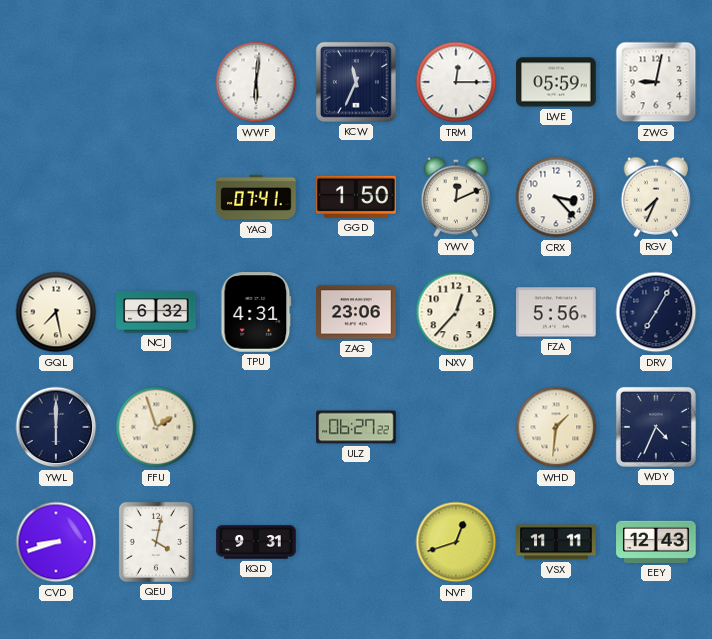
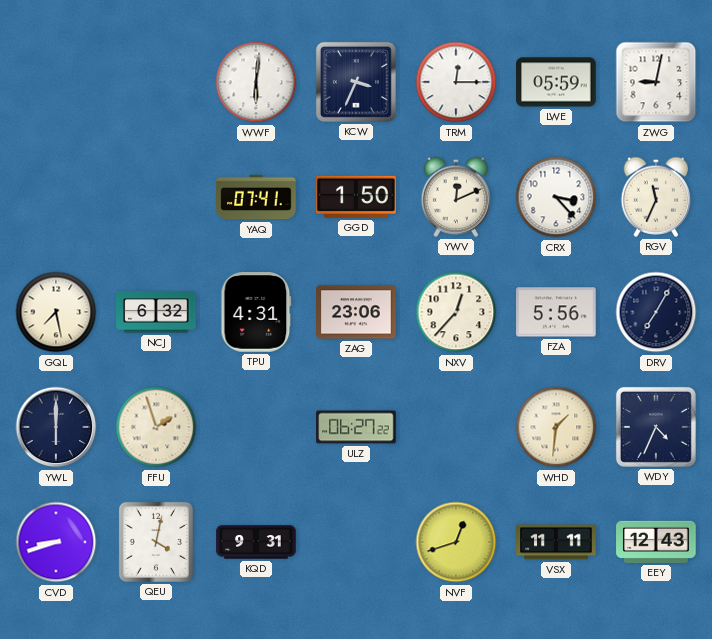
KCW: 11:34 -> 3:34 (356, 82)
RGV: 7:34 -> 11:34 (656, 197)
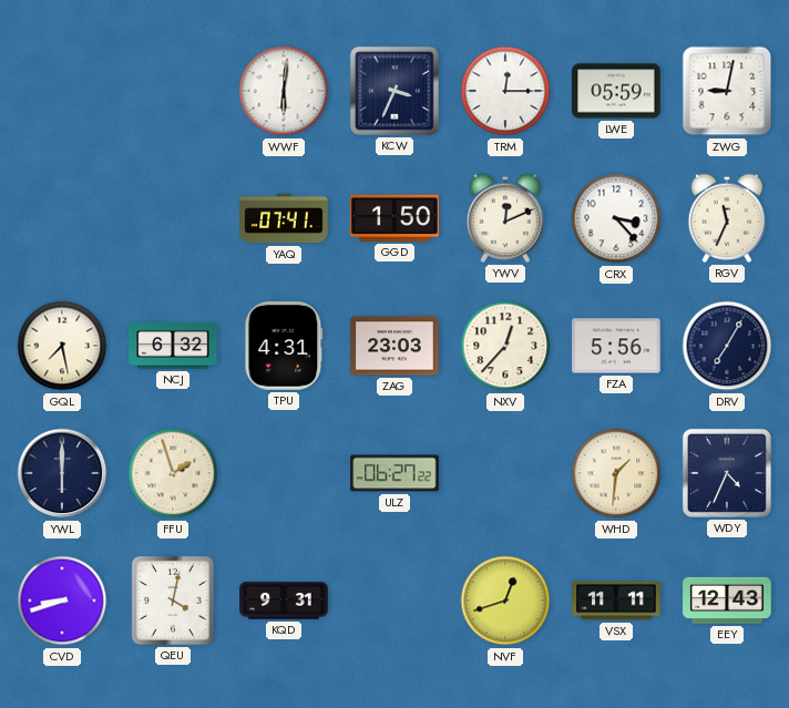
ZAG: 23:06 -> 23:03 (394, 346)
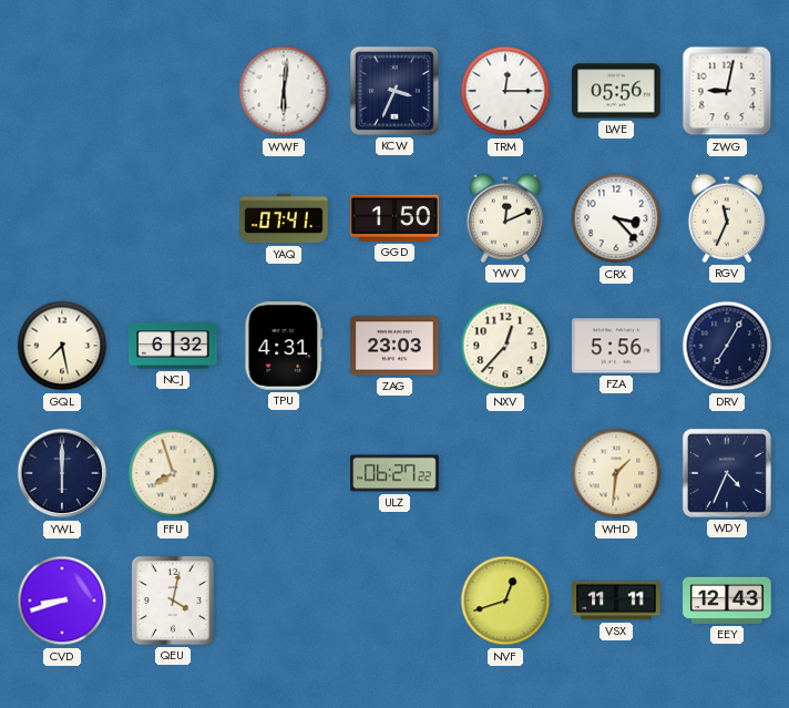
LWE: 05:59 -> 05:56 (616, 91)
FFU: 1:57 -> 7:57 (173, 473)
KQD: 9:31 -> none (284, 601)
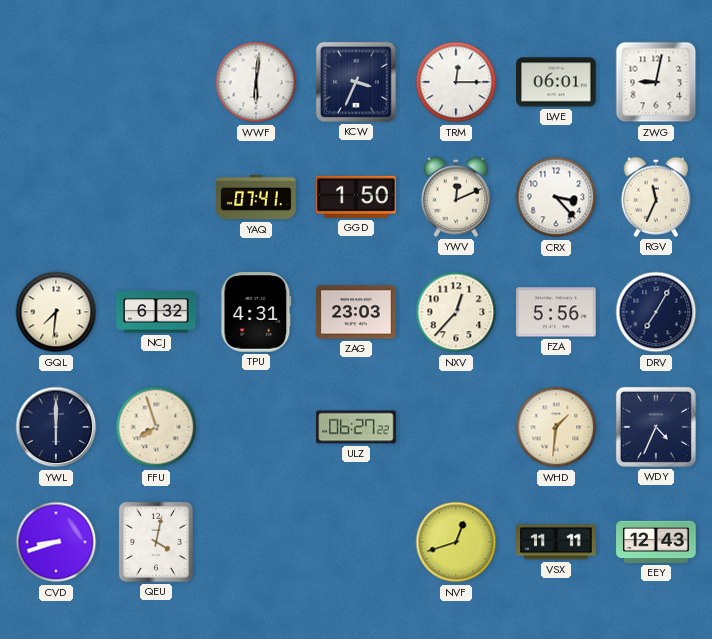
LWE: 05:56 -> 06:01 (556, 82)
GQL: 7:28 -> 7:31 (56, 312)
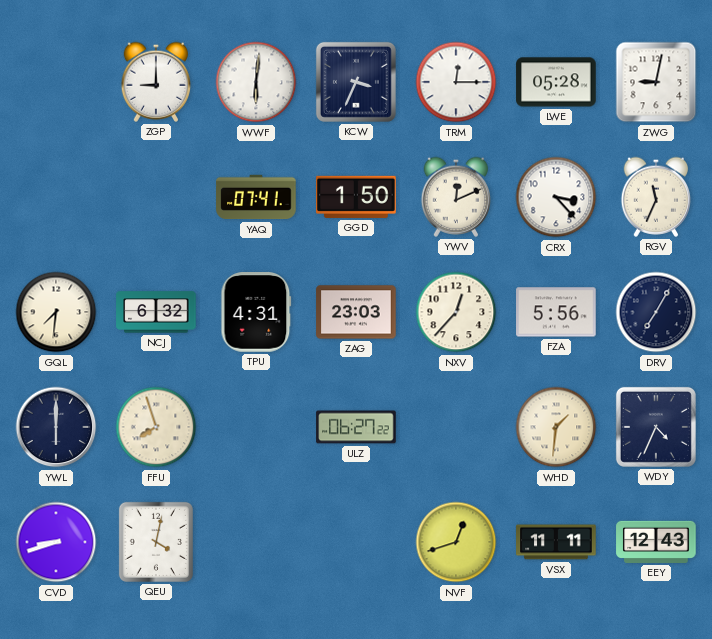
ZGP: none -> 9:00 (156, 82)
LWE: 06:01 -> 05:28 (556, 82)
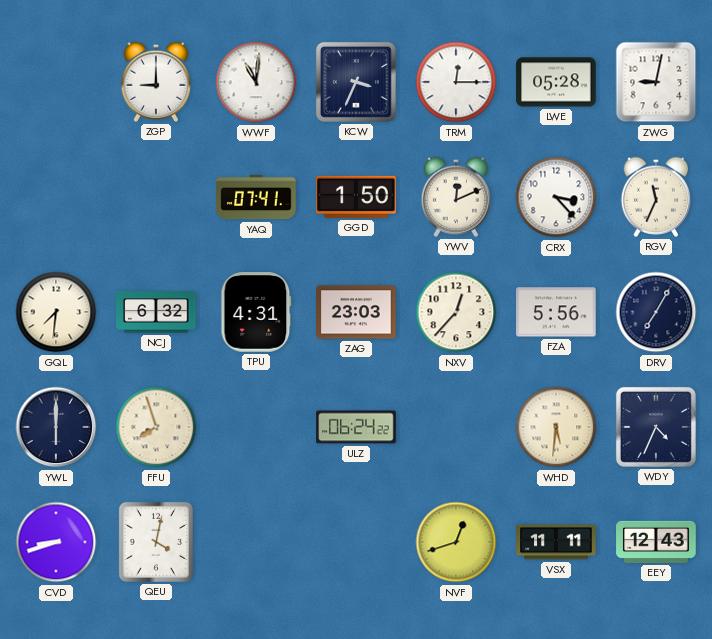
WWF: 6:01 -> 11:01 (256, 82)
ULZ: 06:27 -> 06:24 (356, 427)
WHD: 1:31 -> 5:31 (556, 427)
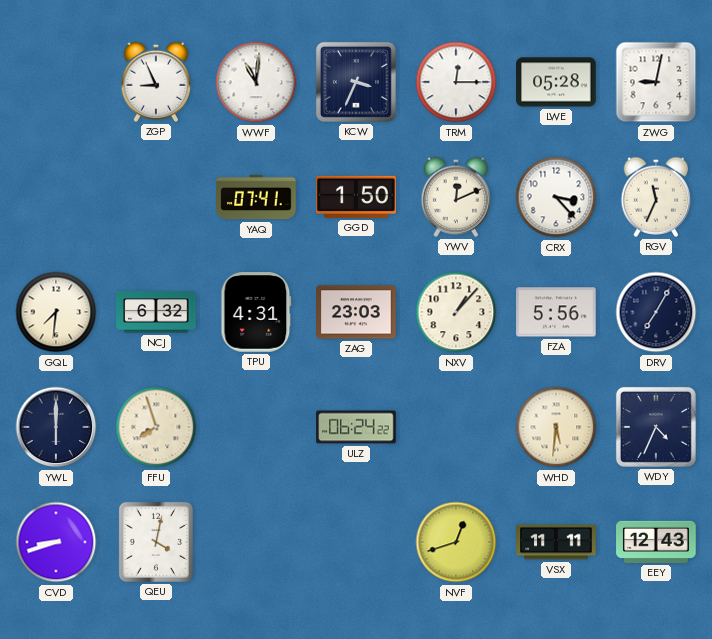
ZGP: 9:00 -> 8:56 (156, 82)
NXV: 12:37 -> 1:07 (456, 312)
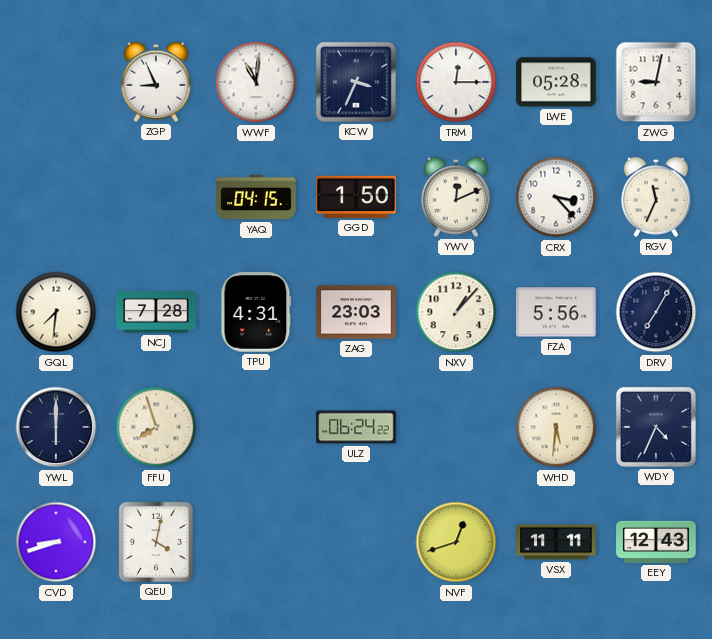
YAQ: 07:41 -> 04:15 (256, 197)
NCJ: 6:32 -> 7:28 (156, 312)
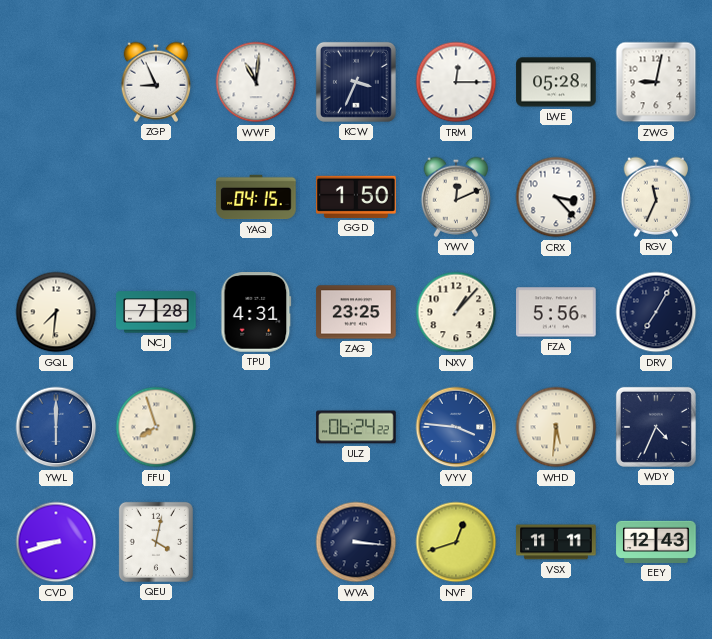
ZAG: 23:03 -> 23:25 (356, 312)
YWL dial: navy -> blue (56, 427)
VYV: none -> 3:46 (456, 427)
WVA: none -> 3:16 (356, 542)
